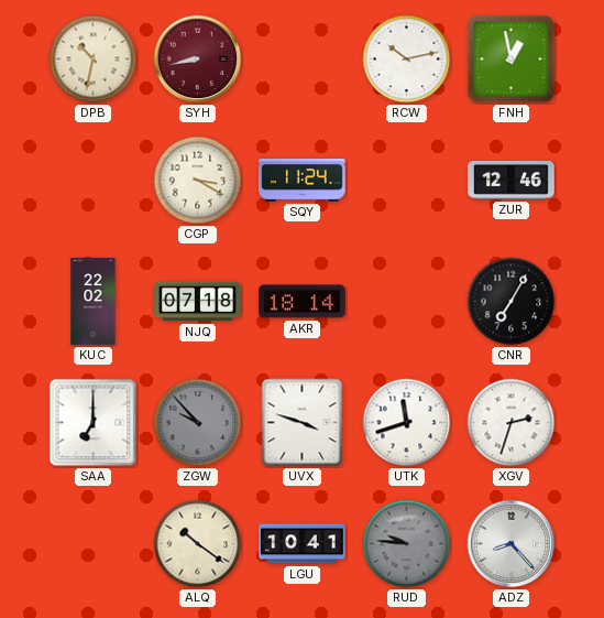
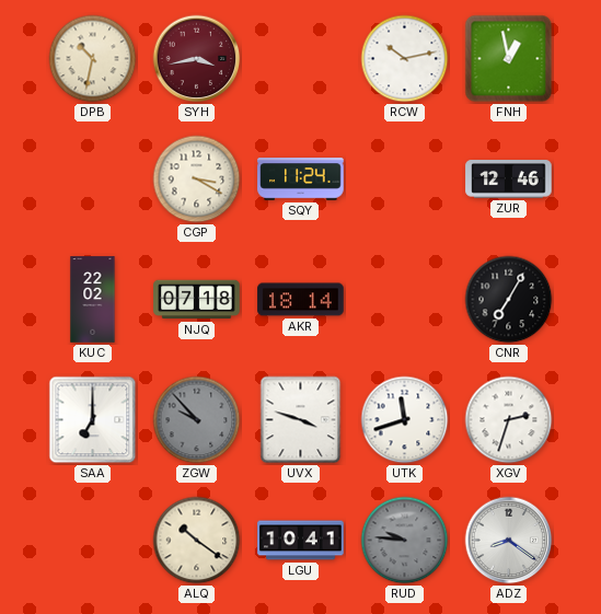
SYH: 8:43 -> 3:43 (197, 59)
ADZ: 8:23 -> 8:21 (509, 541)
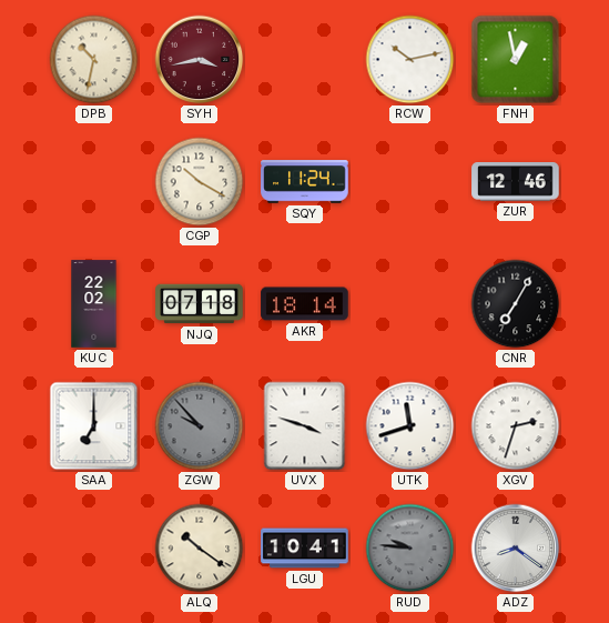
CGP: 3:20 -> 10:20 (200, 182)
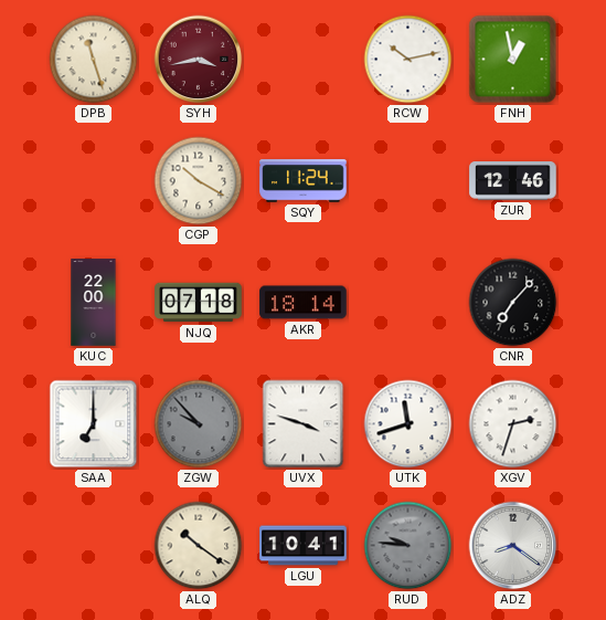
DPB: 10:32 -> 11:27 (94, 60)
KUC: 22:02 -> 22:00 (94, 303)
CNR: 7:05 -> 7:07 (513, 303)
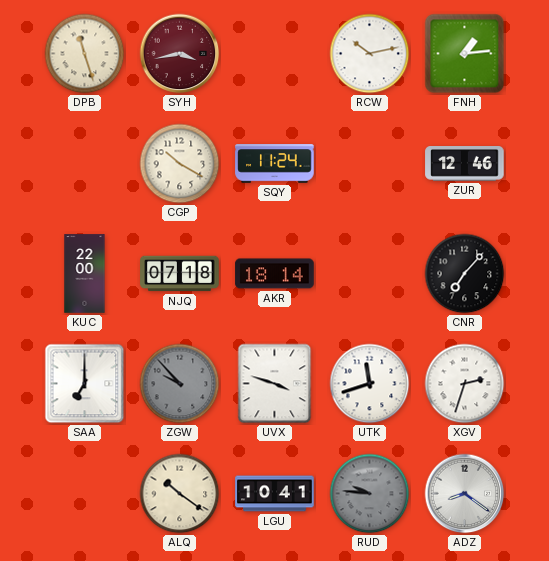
FNH: 12:58 -> 1:14 (465, 54)
